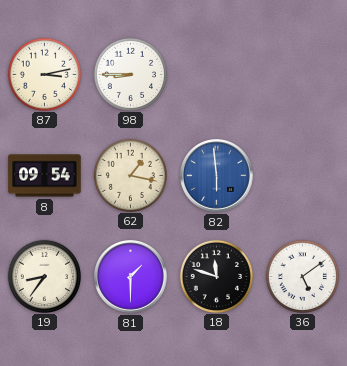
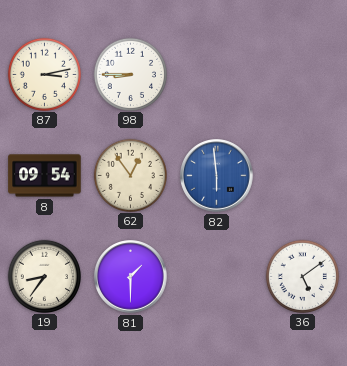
62: 1:17 -> 12:54 (130, 175)
18: 11:48 -> none (216, 276)
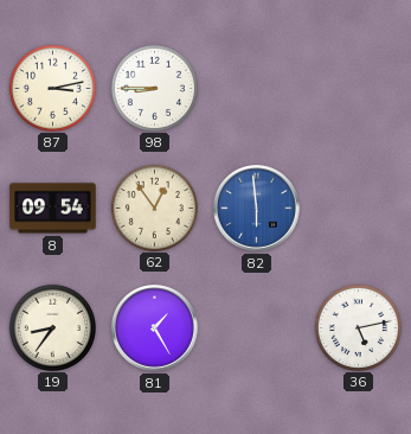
81: 1:30 -> 1:25 (155, 328)
36: 5:09 -> 5:13 (358, 327)
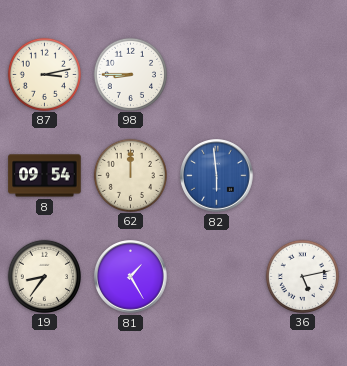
62: 12:54 -> 12:00 (130, 175)
